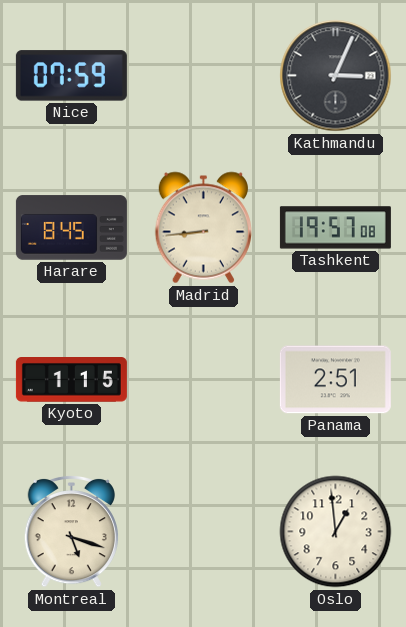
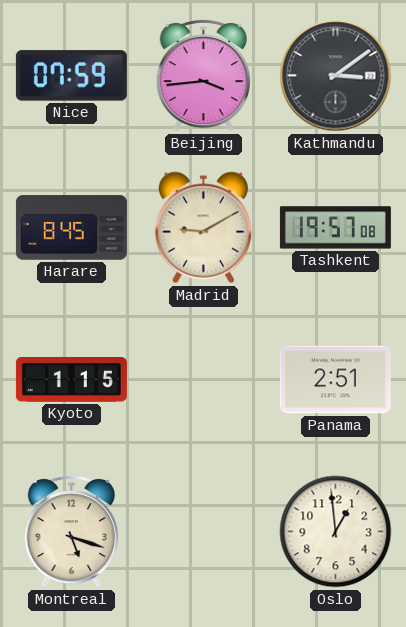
Beijing: none -> 3:44 (203, 75)
Kathmandu: 3:04 -> 3:09 (336, 76)
Madrid: 8:44 -> 9:10 (203, 228)
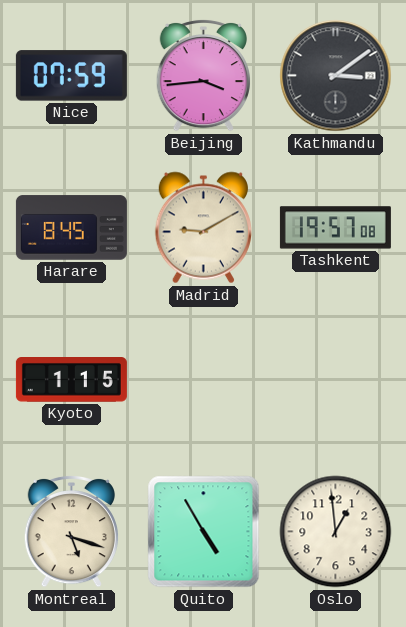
Panama: 2:51 -> none (335, 380)
Quito: none -> 4:55 (204, 532)
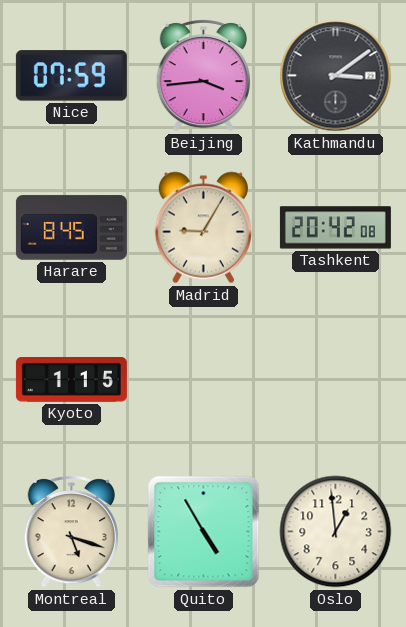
Madrid: 9:10 -> 9:05 (203, 228)
Tashkent: 19:57 -> 20:42 (335, 228)
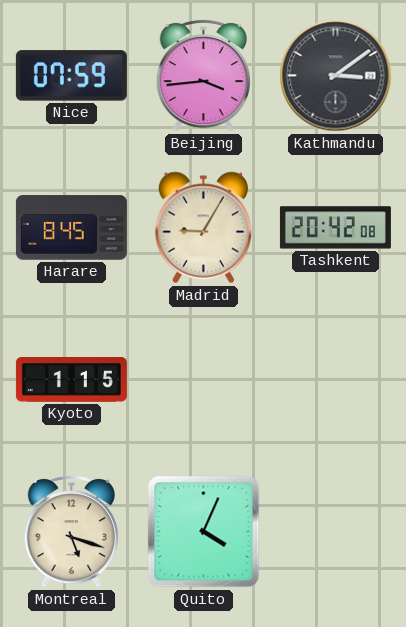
Quito: 4:55 -> 4:04 (204, 532)
Oslo: 12:59 -> none (336, 532)
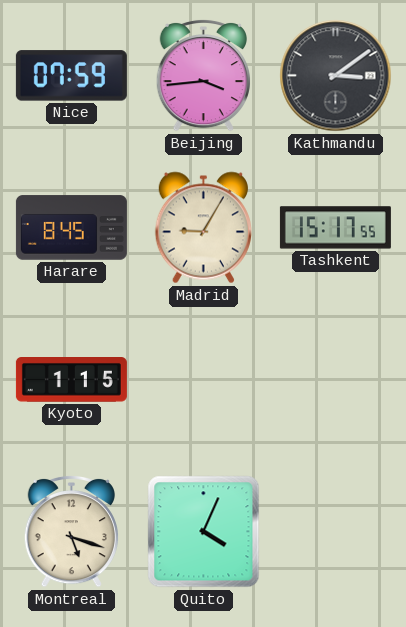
Tashkent: 20:42 -> 15:17 (335, 228)
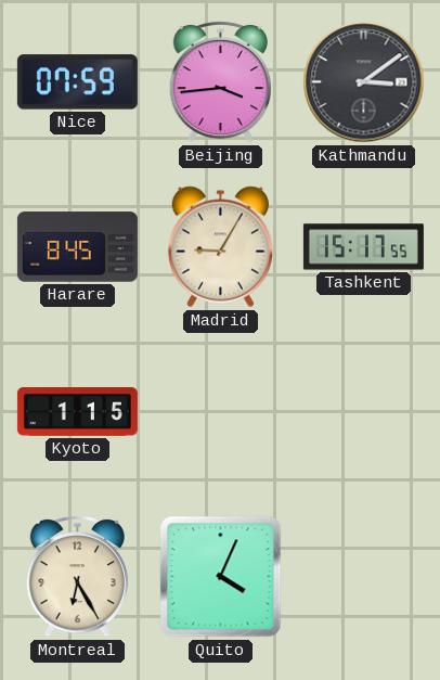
Montreal: 5:18 -> 6:25 (77, 576)
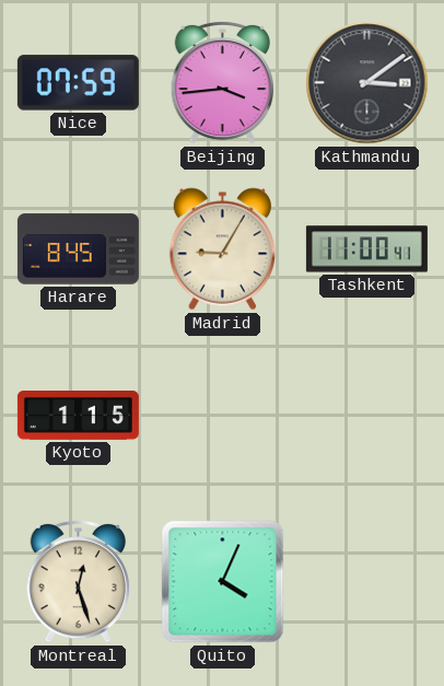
Tashkent: 15:17 -> 11:00 (366, 249)
Montreal: 6:25 -> 12:27 (78, 581)
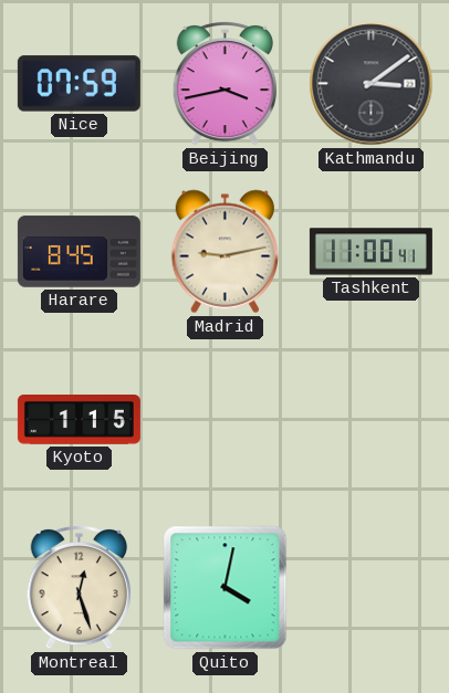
Beijing: 3:44 -> 3:43 (224, 83)
Madrid: 9:05 -> 9:13 (224, 252)
Quito: 4:04 -> 4:02 (226, 588)
